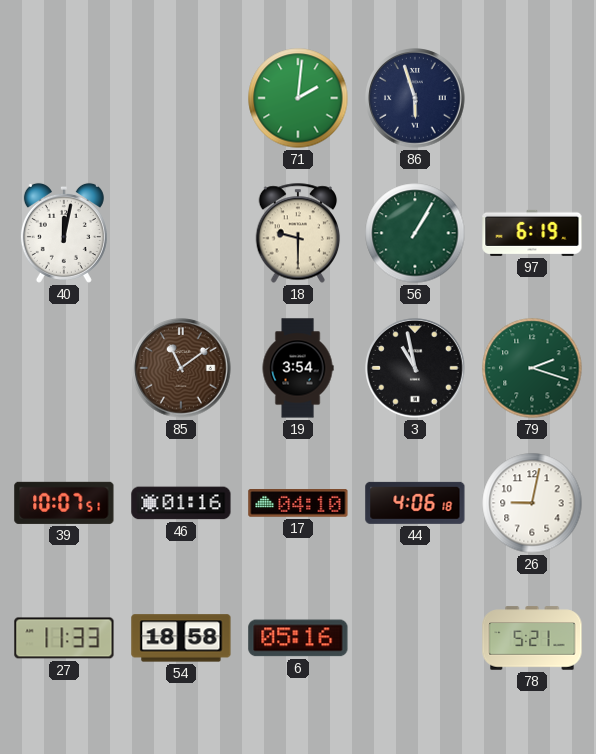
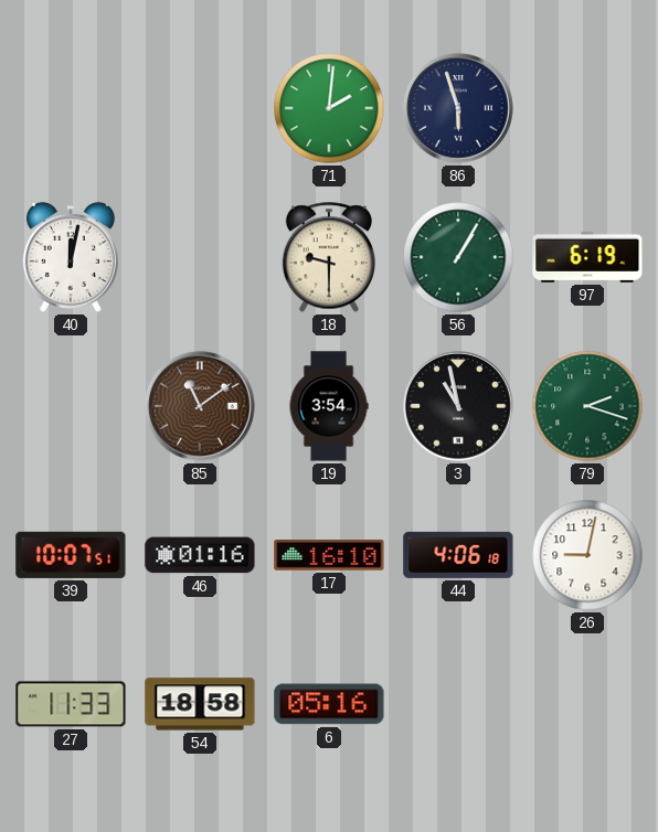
17: 04:10 -> 16:10 (329, 556)
78: 5:21 -> none (532, 638)
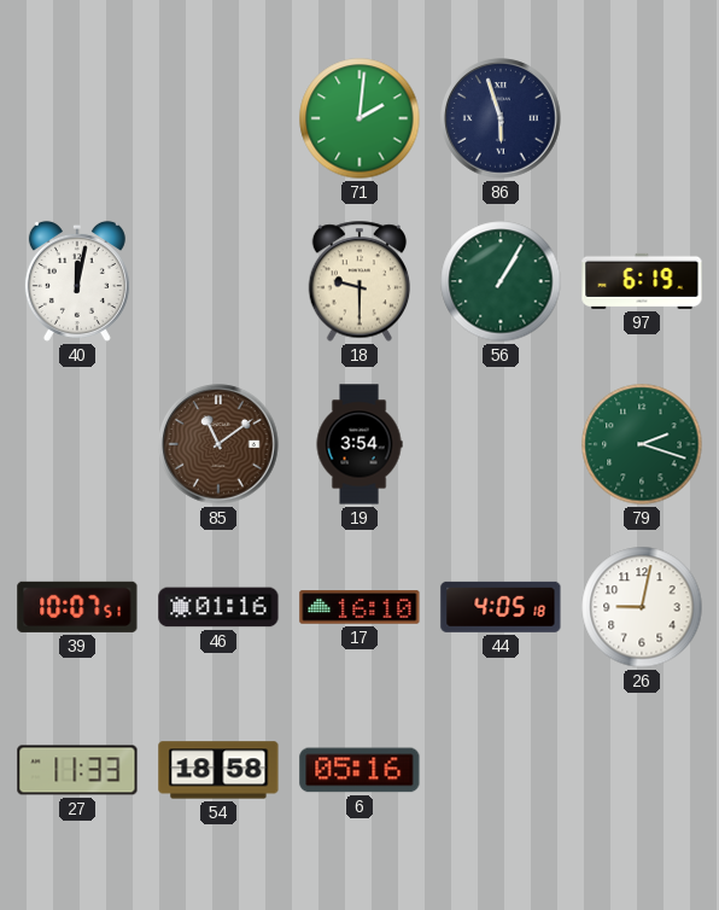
3: 10:58 -> none (458, 406)
44: 4:06 -> 4:05 (501, 607)
